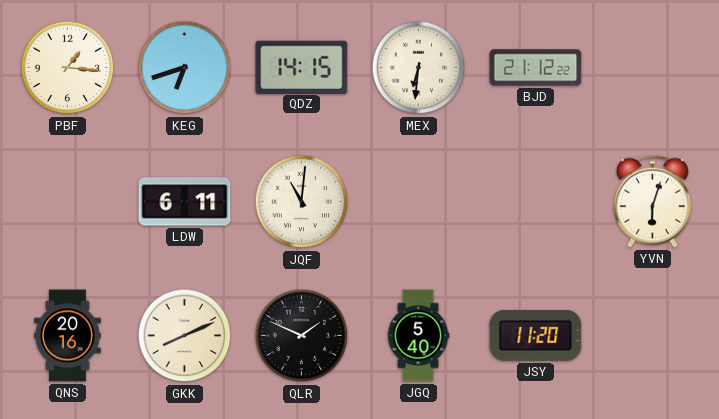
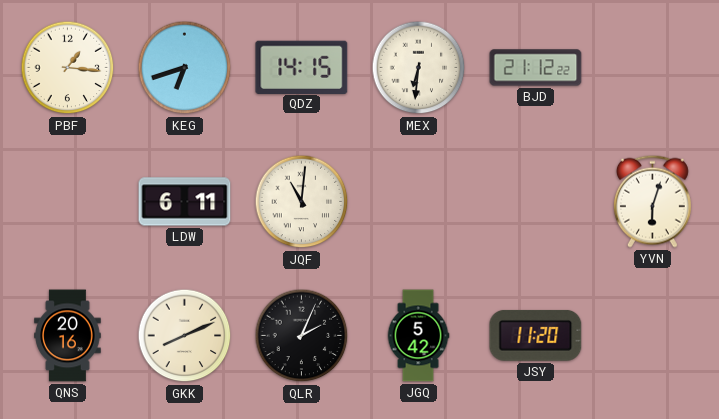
QLR: 1:49 -> 2:04 (302, 336)
JGQ: 5:40 -> 5:42 (418, 336)
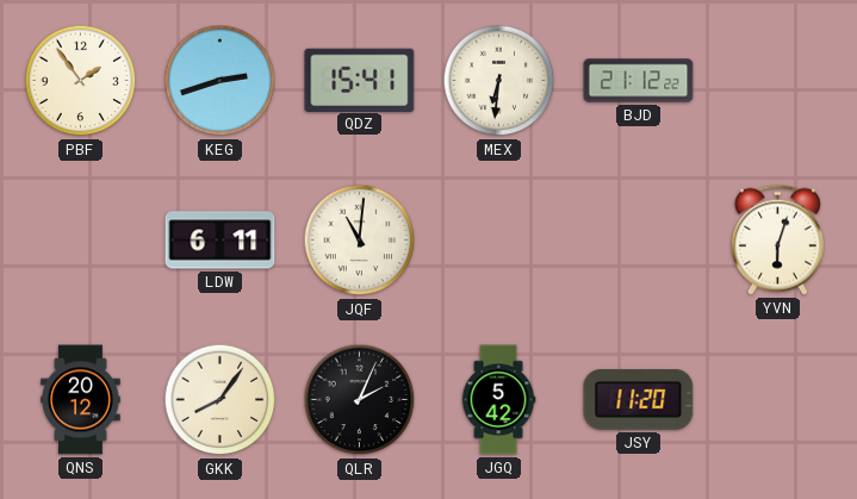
PBF: 1:16 -> 1:54 (81, 81)
KEG: 6:42 -> 2:42 (221, 81)
QDZ: 14:15 -> 15:41 (360, 80)
QNS: 20:16 -> 20:12 (81, 400)
GKK: 8:11 -> 8:06 (221, 400)
